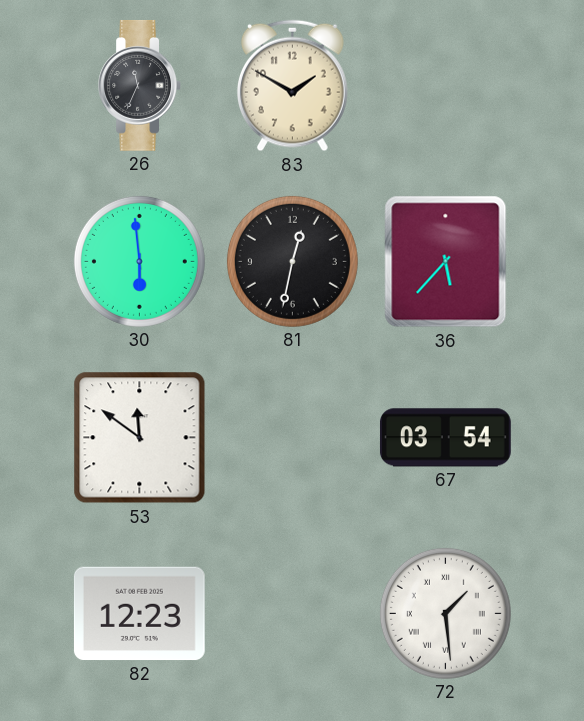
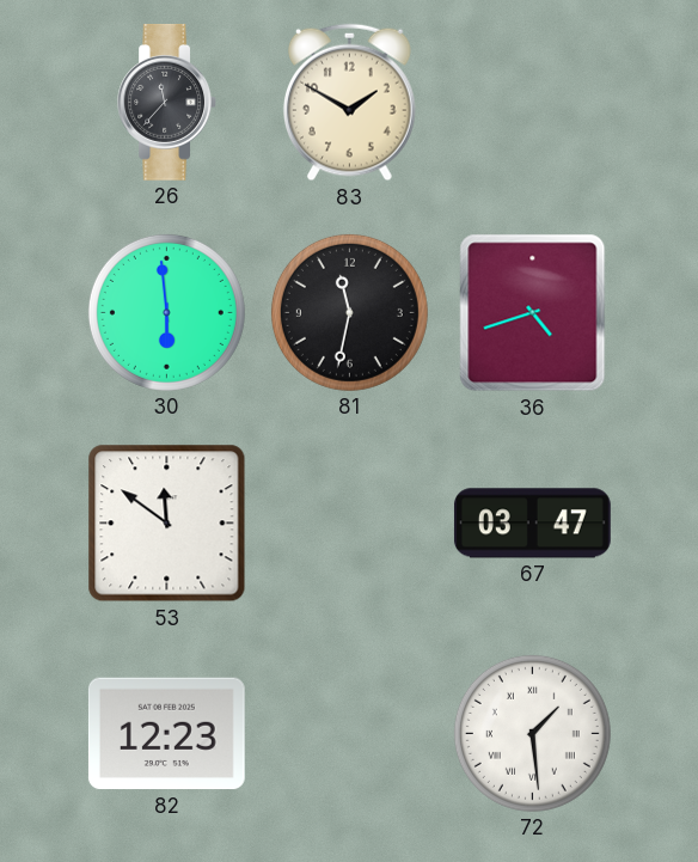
26: 11:34 -> 11:37 (166, 103)
81: 12:32 -> 11:32 (349, 312)
36: 5:37 -> 4:42 (533, 313)
67: 03:54 -> 03:47 (532, 524)
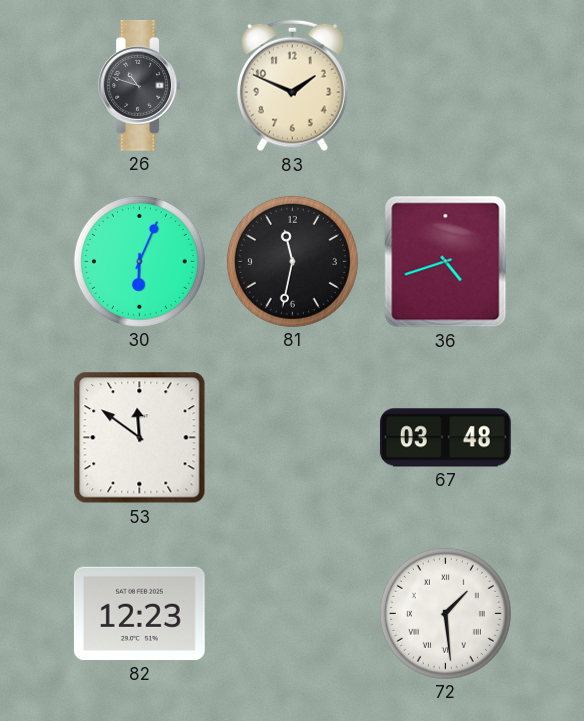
26: 11:37 -> 10:48 (139, 86)
83: 1:50 -> 1:49 (293, 86)
30: 5:59 -> 6:04 (139, 261)
67: 03:47 -> 03:48 (445, 438)
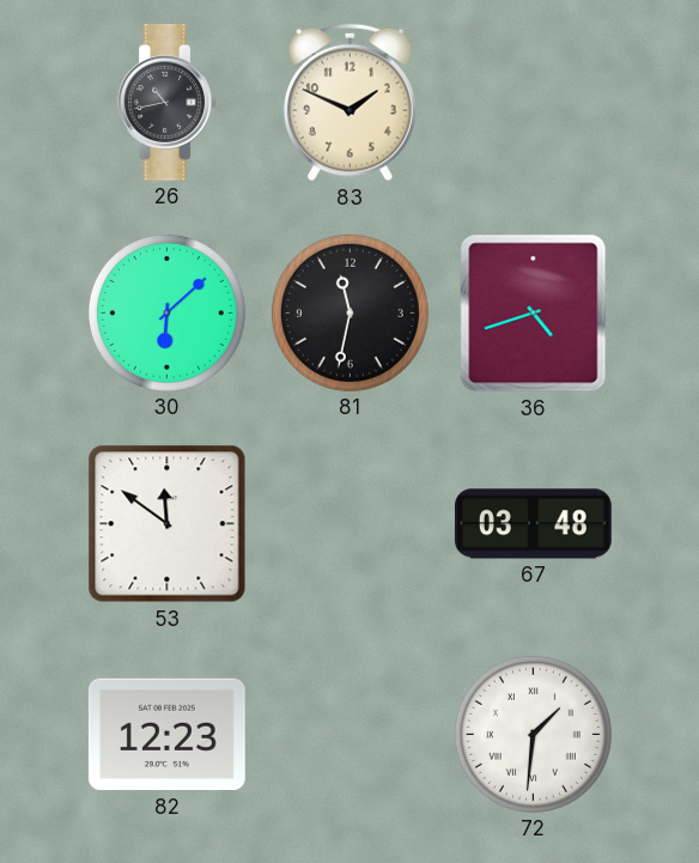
26: 10:48 -> 10:43 (166, 103)
30: 6:04 -> 6:08 (166, 312)
72: 1:29 -> 1:31 (533, 734)
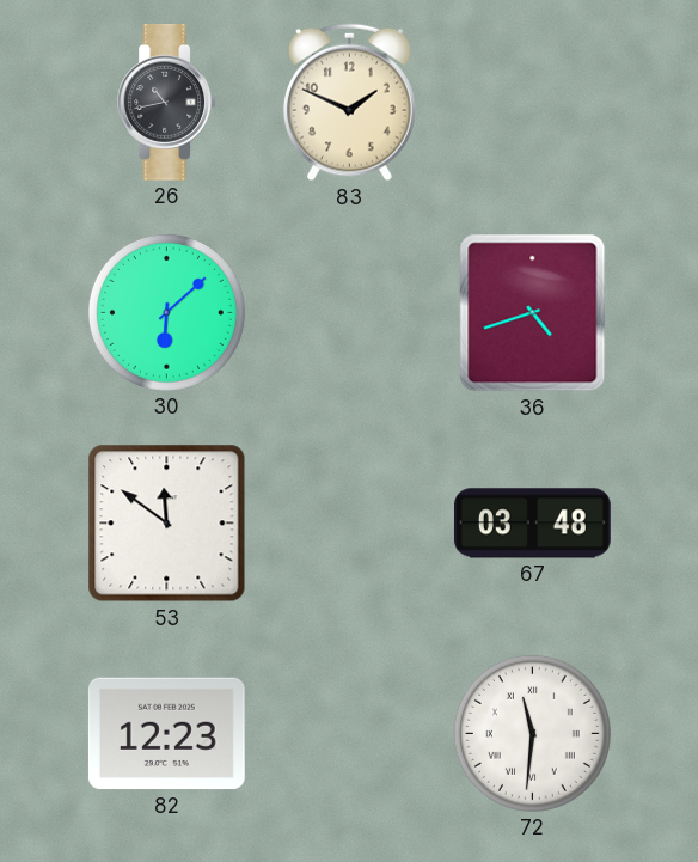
81: 11:32 -> none (349, 312)
72: 1:31 -> 11:31 (532, 733)
